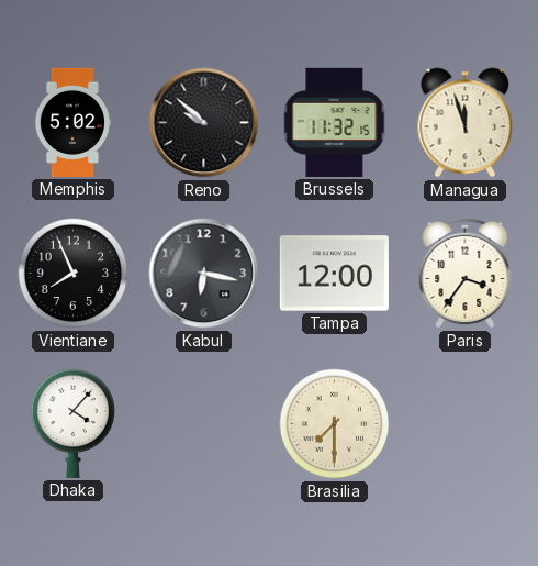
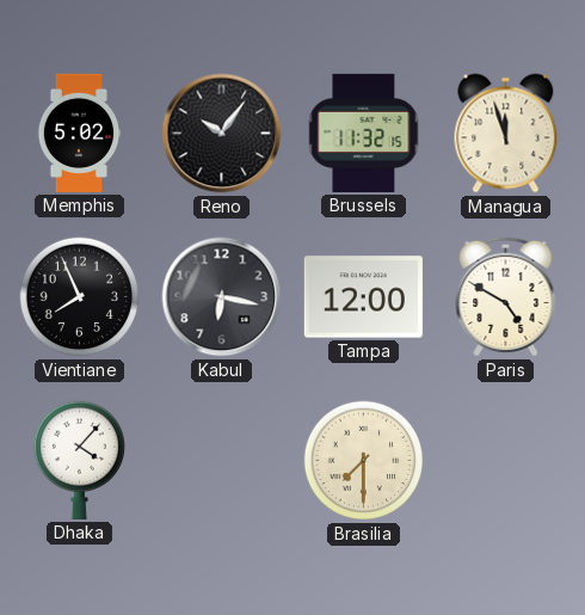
Reno: 9:52 -> 10:06 (222, 134)
Paris: 3:36 -> 4:50 (506, 296)
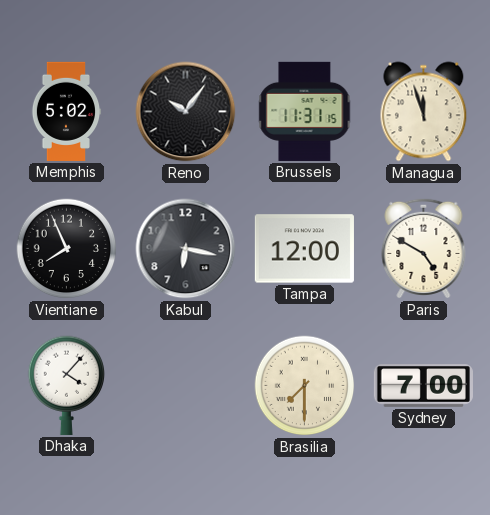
Brussels: 11:32 -> 11:31 (305, 111)
Sydney: none -> 7:00 (423, 386)
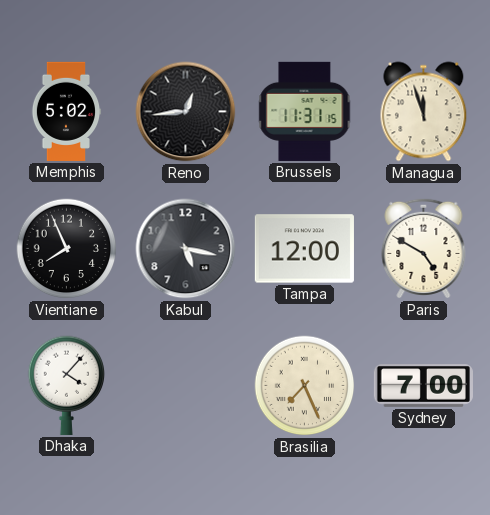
Reno: 10:06 -> 12:44 (186, 112)
Kabul: 6:17 -> 5:17 (186, 249)
Brasilia: 7:30 -> 7:26 (305, 386)
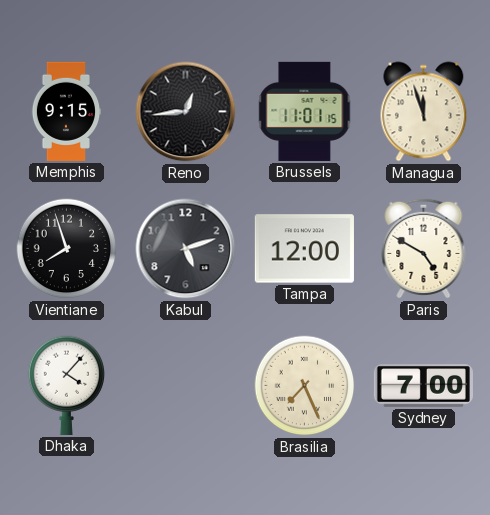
Memphis: 5:02 -> 9:15 (66, 111)
Brussels: 11:31 -> 11:01 (305, 111)
Vientiane: 7:56 -> 7:57 (67, 249)
Kabul: 5:17 -> 5:12 (186, 249)
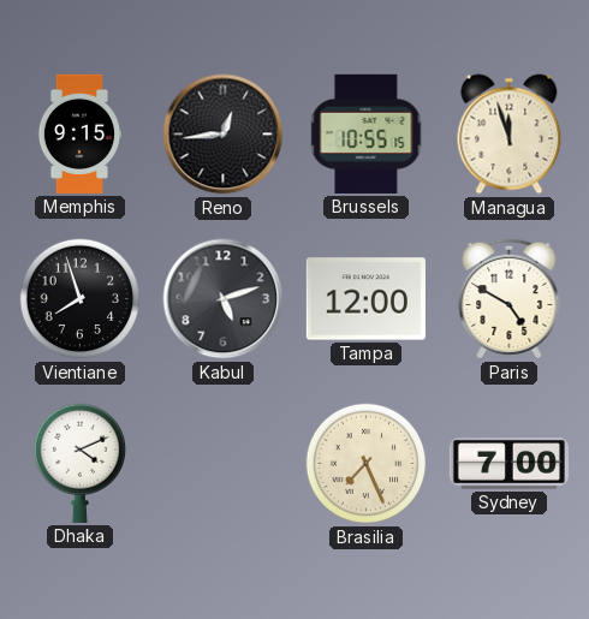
Brussels: 11:01 -> 10:55 (367, 133)
Dhaka: 4:07 -> 4:11 (79, 463)
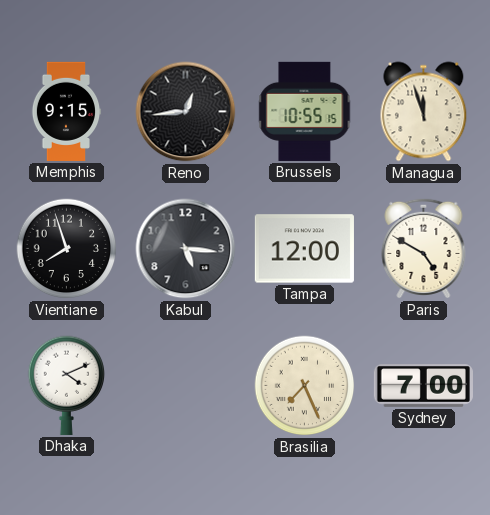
Kabul: 5:12 -> 5:16 (186, 249)
